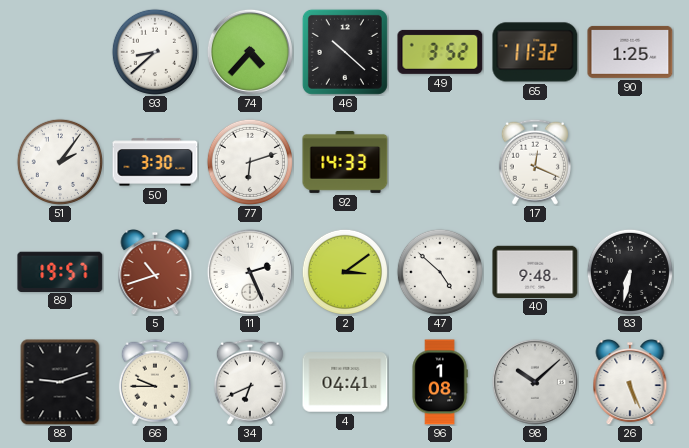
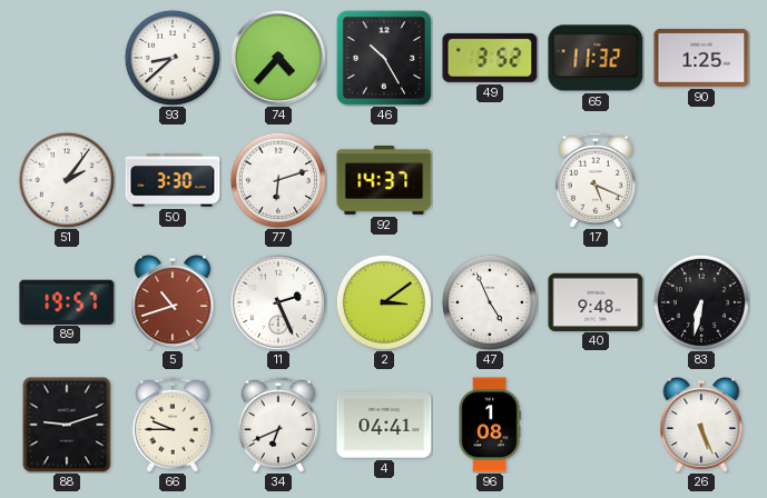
46: 10:22 -> 10:25 (384, 58)
92: 14:33 -> 14:37 (384, 180)
17: 12:19 -> 5:19 (596, 180)
47: 4:52 -> 4:56 (490, 302)
98: 10:08 -> none (535, 382)
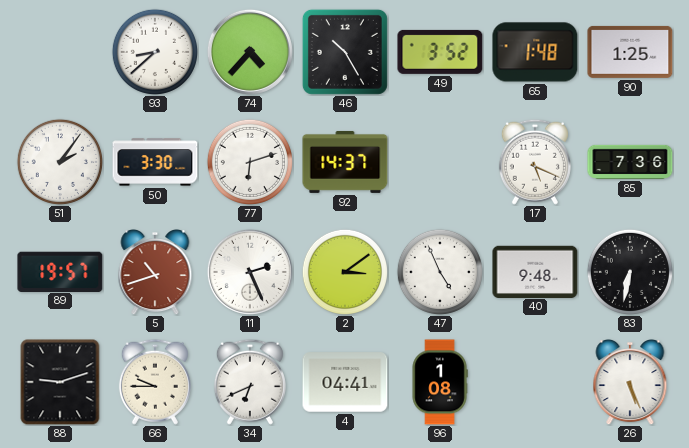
65: 11:32 -> 1:48 (535, 52)
85: none -> 7:36 (630, 162)
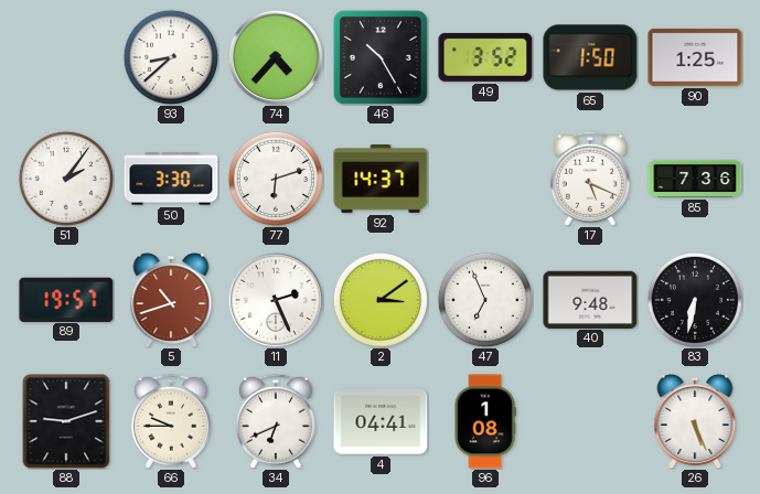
65: 1:48 -> 1:50 (590, 57)
47: 4:56 -> 6:56 (485, 300)
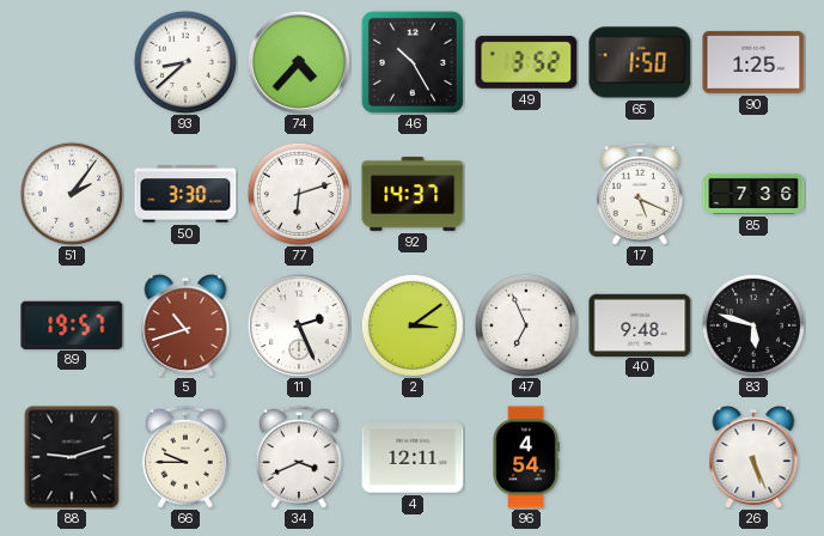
83: 6:32 -> 5:48 (753, 325)
34: 6:41 -> 3:41 (299, 457)
4: 04:41 -> 12:11 (413, 457)
96: 1:08 -> 4:54 (526, 457)
